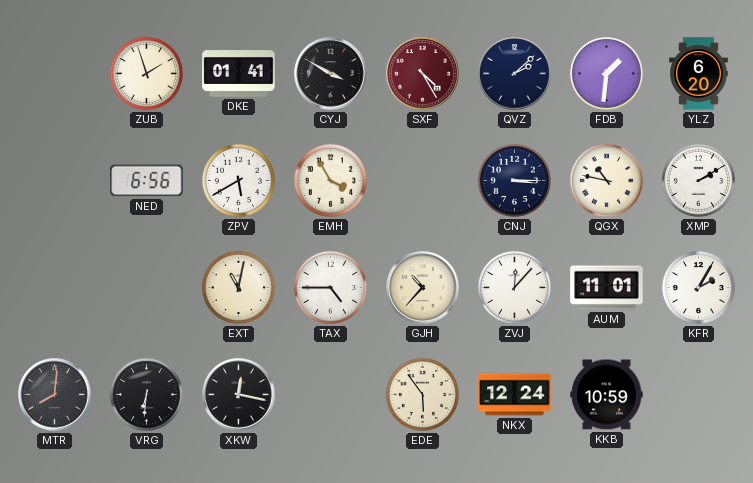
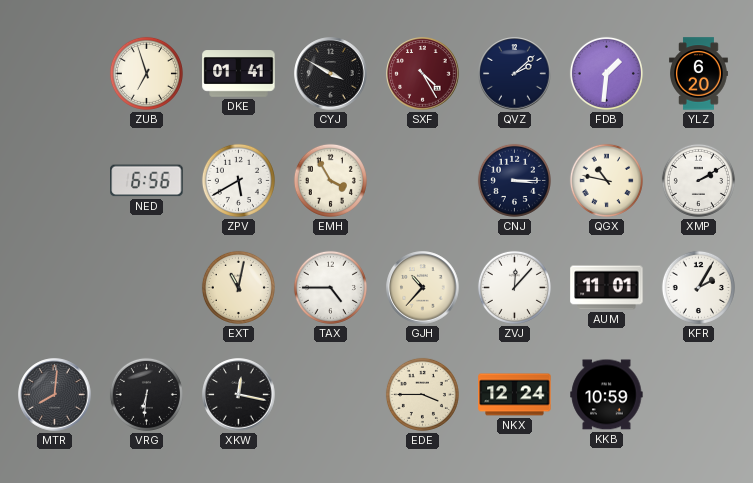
ZUB: 1:57 -> 6:57 (146, 73)
EDE: 5:54 -> 3:45 (422, 394)
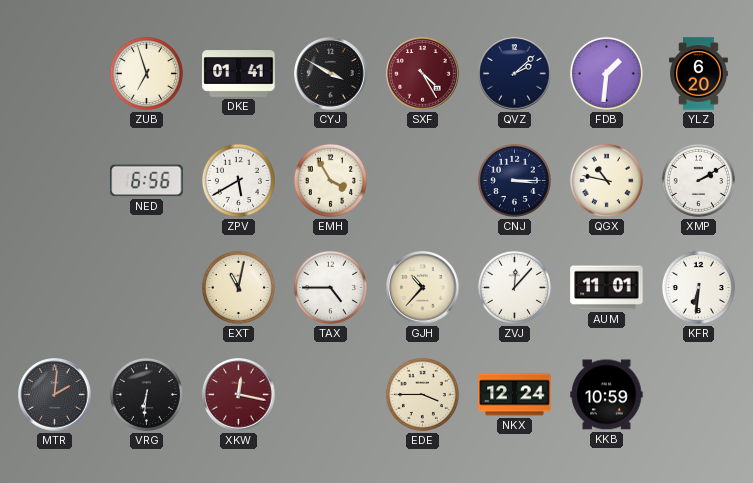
KFR: 2:05 -> 6:31 (698, 287)
MTR: 8:01 -> 2:01 (55, 395)
XKW dial: black -> burgundy (239, 395)
